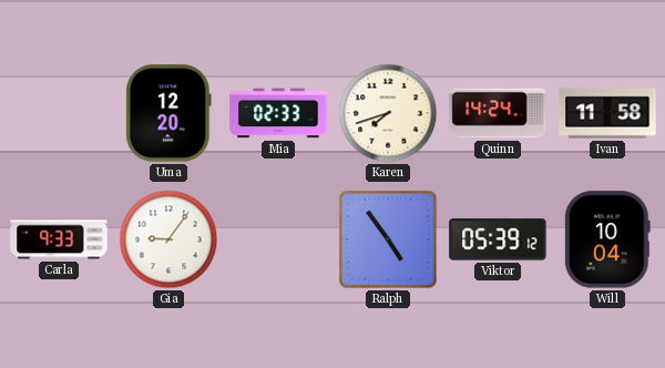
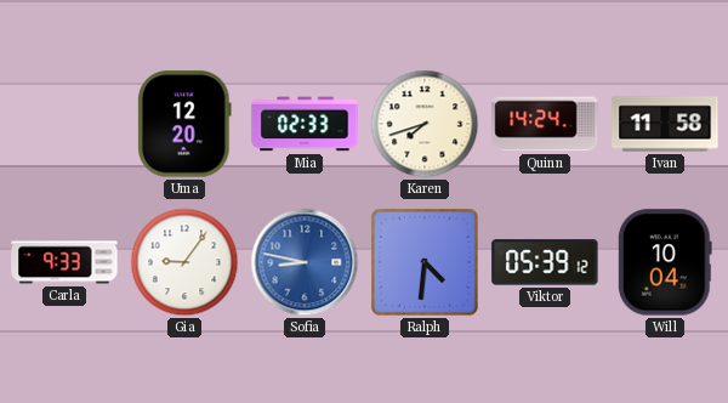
Sofia: none -> 8:47 (305, 262)
Ralph: 4:54 -> 4:31 (425, 262)
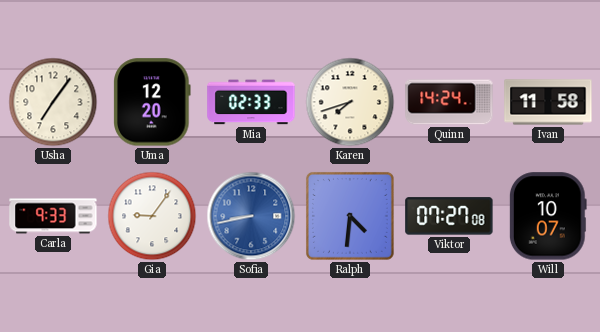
Usha: none -> 7:06 (53, 102)
Sofia: 8:47 -> 8:43 (251, 216)
Viktor: 05:39 -> 07:27 (449, 216)
Will: 10:04 -> 10:07 (548, 216)
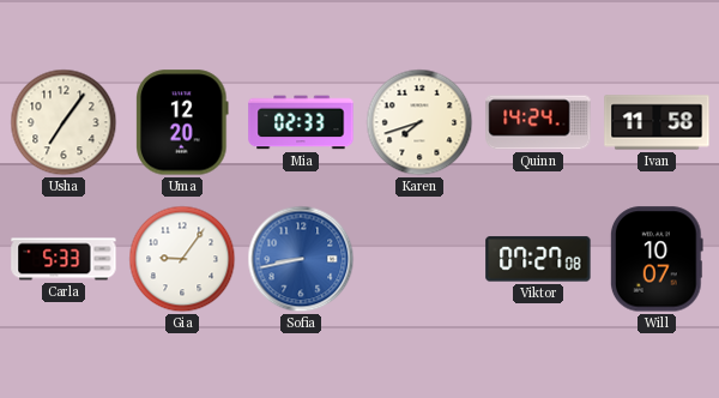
Carla: 9:33 -> 5:33 (64, 259)
Ralph: 4:31 -> none (350, 216)
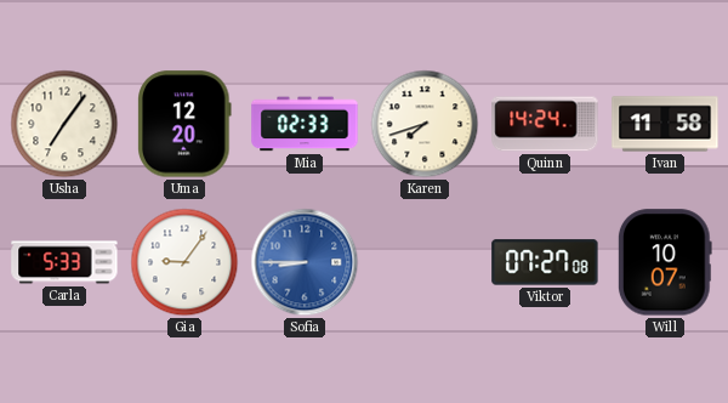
Sofia: 8:43 -> 8:45 (305, 262)
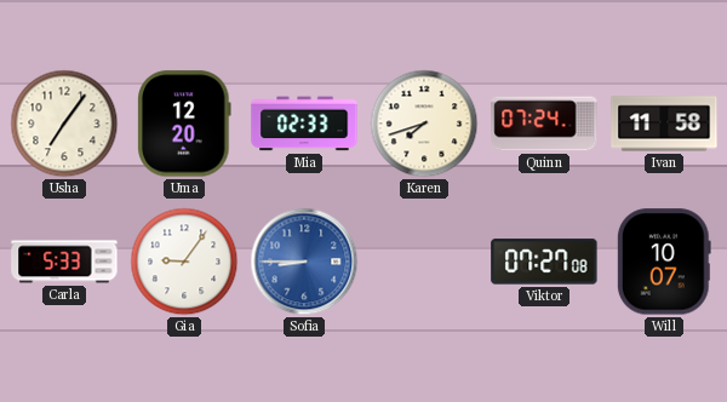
Quinn: 14:24 -> 07:24 (544, 124)
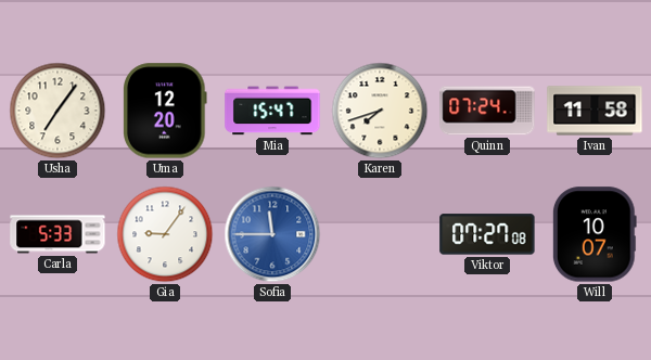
Mia: 02:33 -> 15:47 (272, 111)
Sofia: 8:45 -> 11:45 (272, 234)
